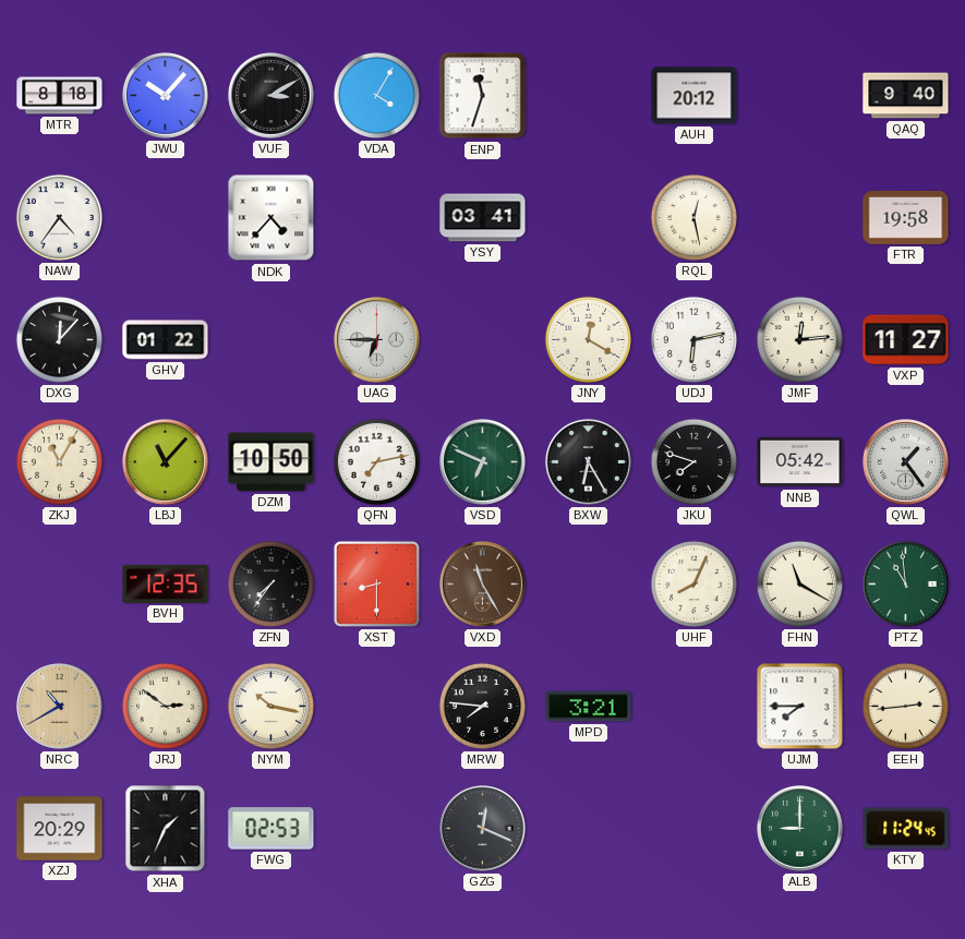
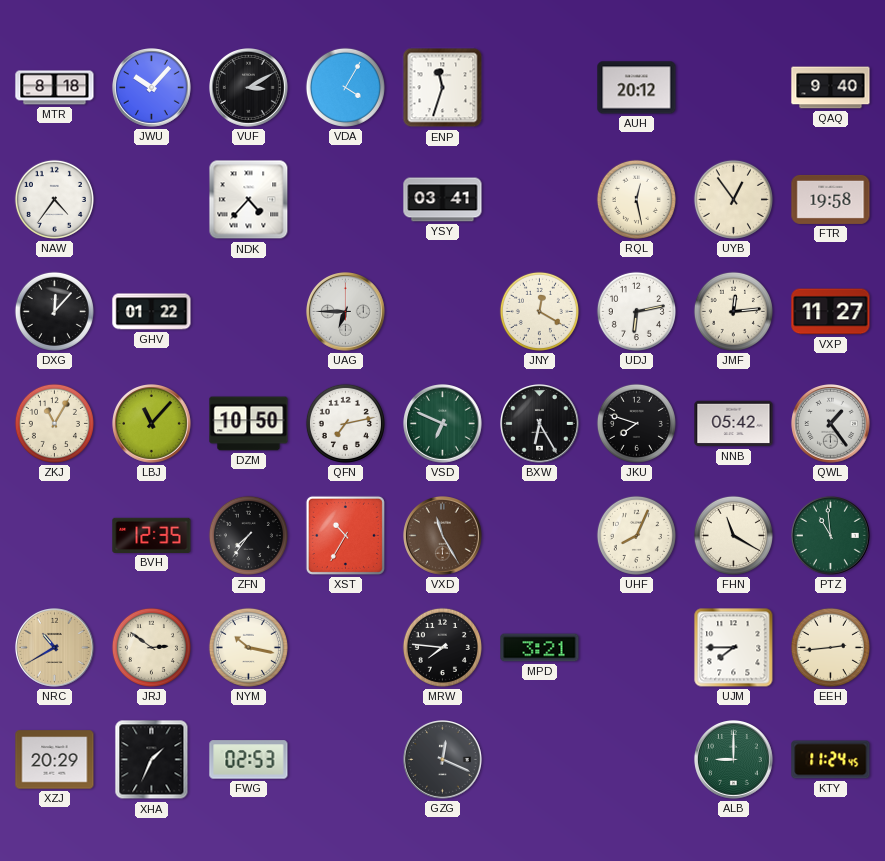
UYB: none -> 12:54 (733, 199)
XST: 8:30 -> 10:35 (345, 535)
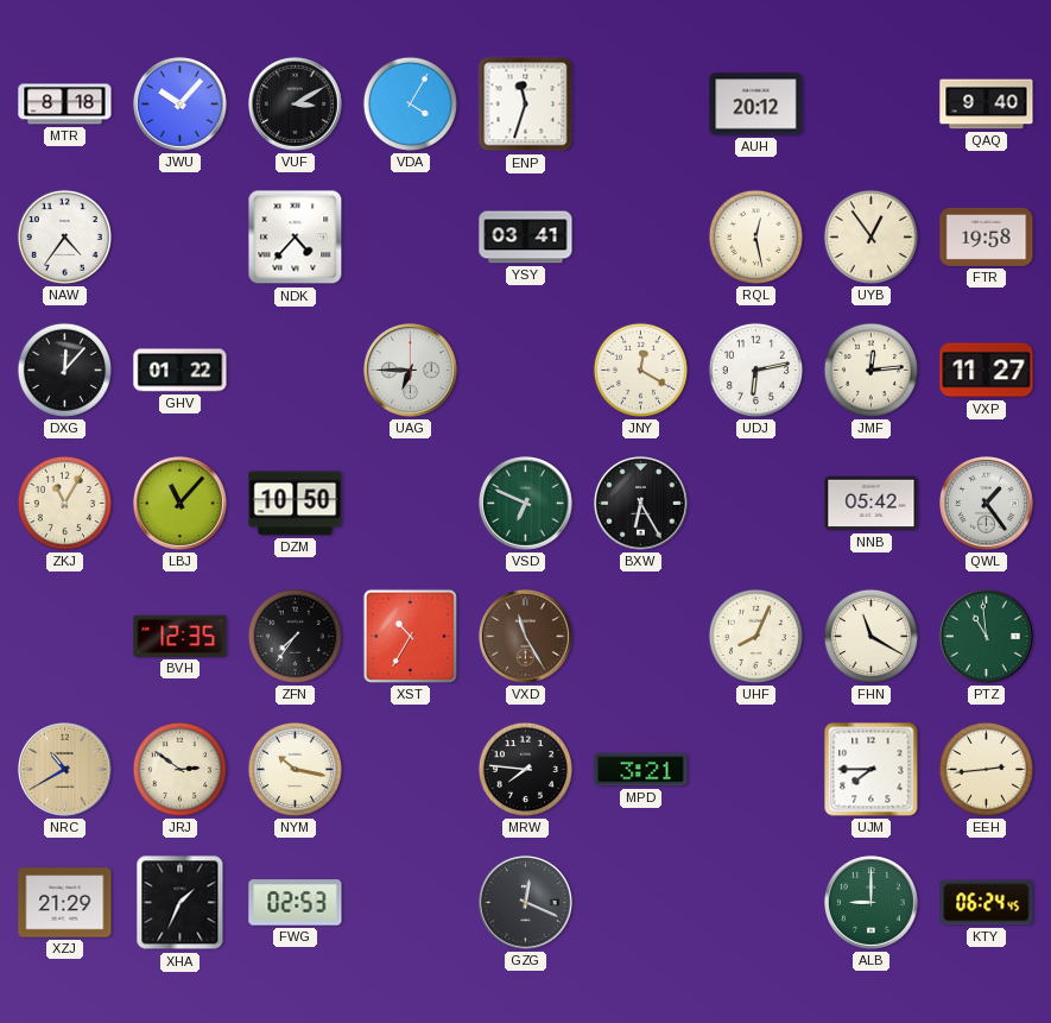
QFN: 7:13 -> none (345, 423)
JKU: 7:48 -> none (636, 423)
XZJ: 20:29 -> 21:29 (65, 903)
KTY: 11:24 -> 06:24 (987, 903)
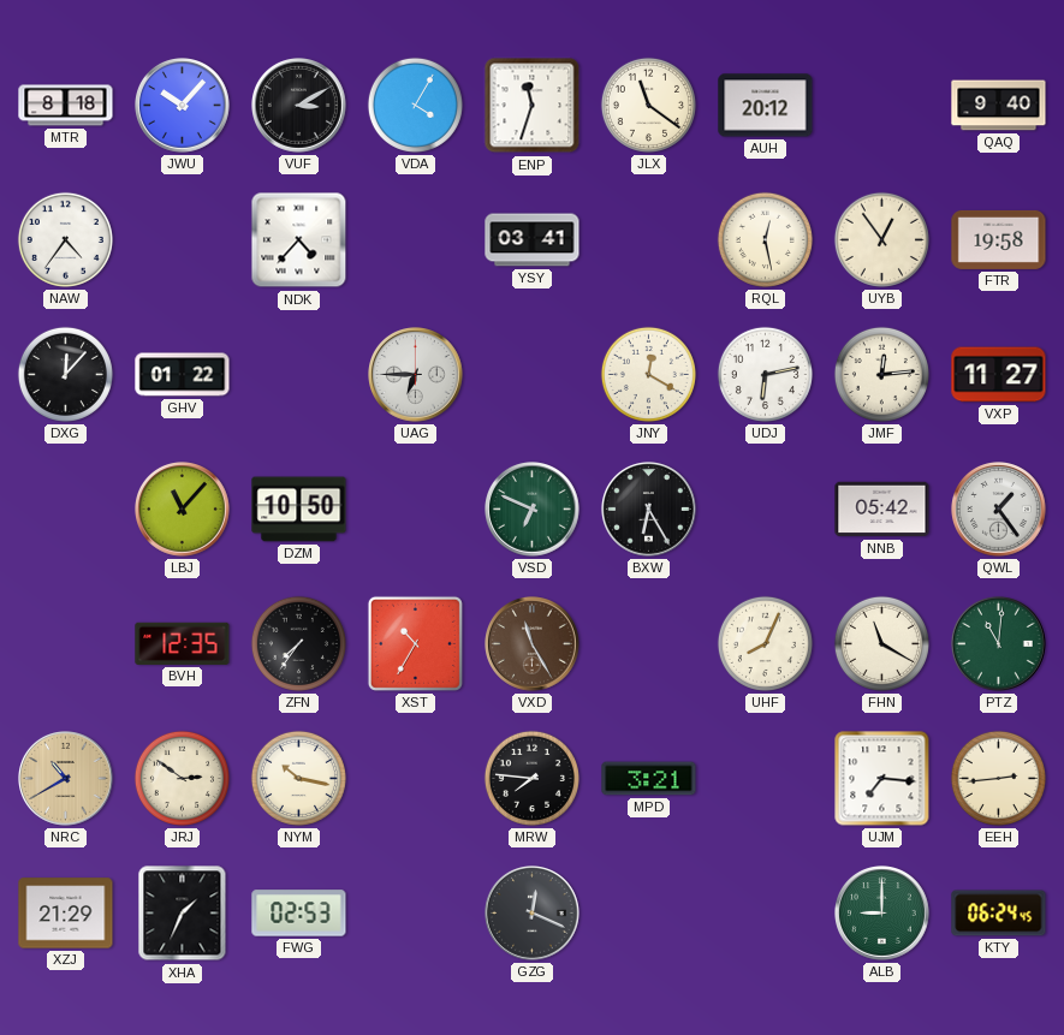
JLX: none -> 11:21 (648, 105)
ZKJ: 11:05 -> none (64, 503)
PTZ: 10:59 -> 11:01 (999, 644)
UJM: 7:45 -> 7:16 (882, 779)
